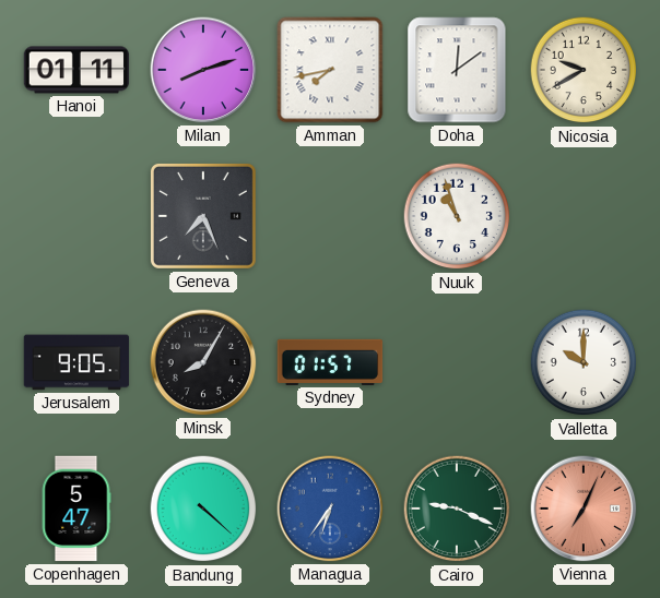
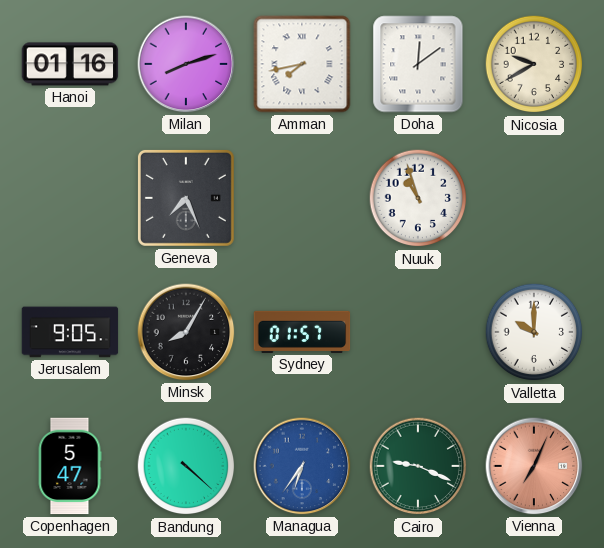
Hanoi: 01:11 -> 01:16 (70, 64)
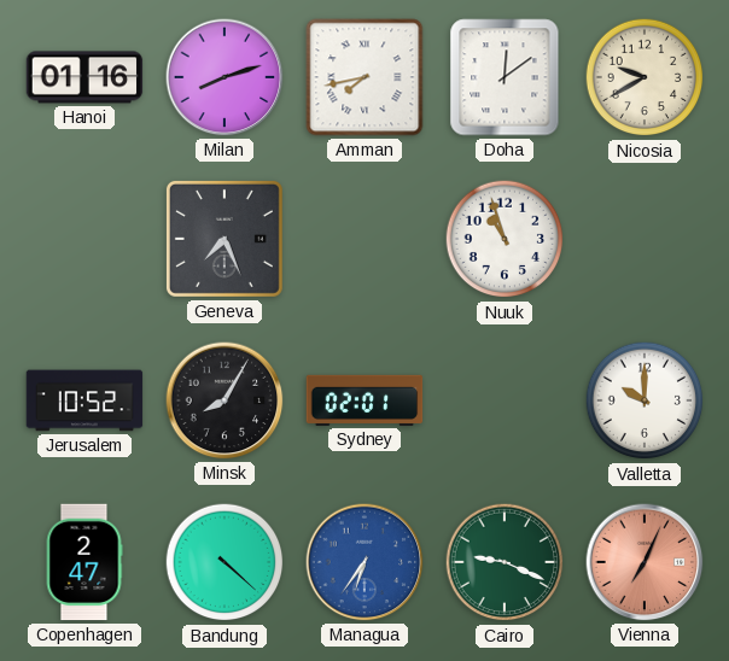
Jerusalem: 9:05 -> 10:52 (84, 400)
Sydney: 01:57 -> 02:01 (364, 400)
Copenhagen: 5:47 -> 2:47 (84, 562)
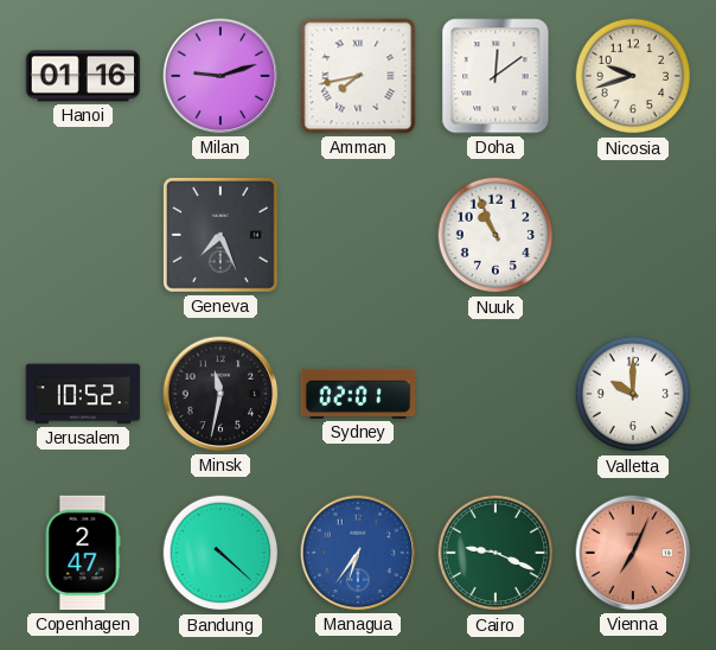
Milan: 8:12 -> 9:12 (220, 76)
Nicosia: 9:40 -> 9:42 (633, 76)
Nuuk: 10:57 -> 10:56 (496, 235)
Minsk: 8:05 -> 11:32 (220, 394)
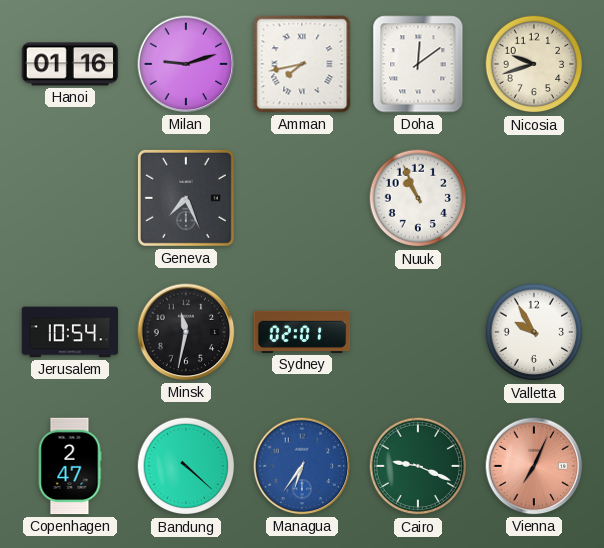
Jerusalem: 10:52 -> 10:54 (70, 332)
Valletta: 10:00 -> 9:55 (534, 332)
